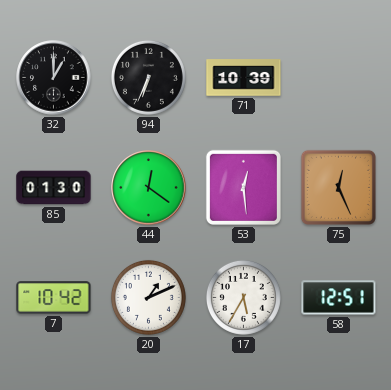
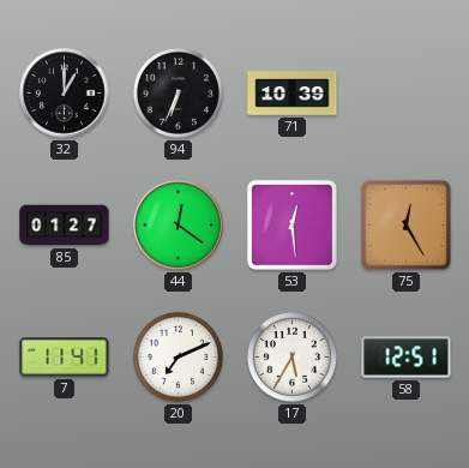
85: 01:30 -> 01:27 (65, 226)
75: 12:26 -> 12:25 (405, 224)
7: 10:42 -> 11:41 (65, 358)
20: 1:11 -> 7:11 (178, 356)
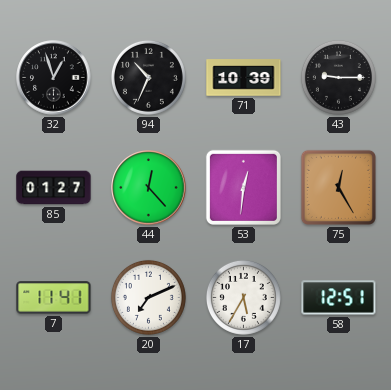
32: 1:00 -> 12:57 (54, 78)
94: 6:34 -> 10:34 (148, 77)
43: none -> 9:15 (338, 77)
44: 12:21 -> 12:23 (149, 188)
53: 12:29 -> 12:31 (243, 187)
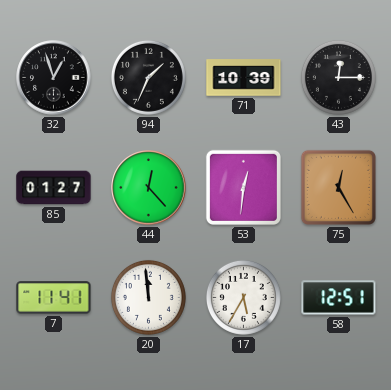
94: 10:34 -> 1:34 (148, 77)
43: 9:15 -> 12:15 (338, 77)
20: 7:11 -> 11:59 (148, 297)
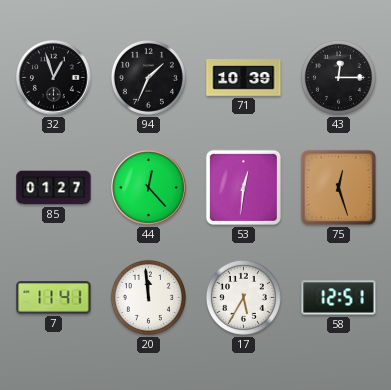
75: 12:25 -> 12:27 (338, 187)
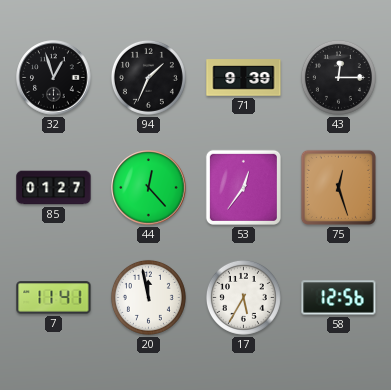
71: 10:39 -> 9:39 (244, 78)
53: 12:31 -> 12:36 (243, 187)
20: 11:59 -> 11:58 (148, 297)
58: 12:51 -> 12:56 (339, 298)
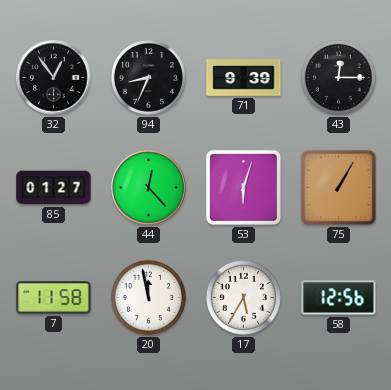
32: 12:57 -> 12:54 (54, 78)
94: 1:34 -> 8:34 (148, 77)
53: 12:36 -> 6:03 (243, 187)
75: 12:27 -> 1:05 (338, 187)
7: 11:41 -> 11:58 (54, 298)
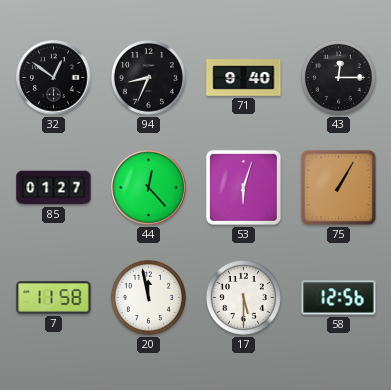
32: 12:54 -> 12:51 (54, 78)
71: 9:39 -> 9:40 (244, 78)
17: 5:35 -> 5:30 (243, 297)
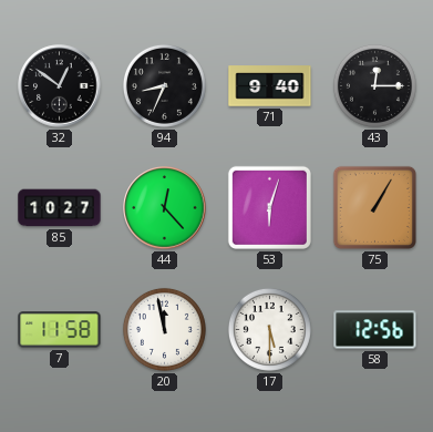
85: 01:27 -> 10:27 (60, 208)
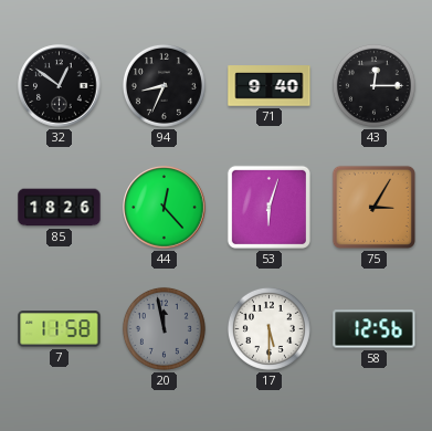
85: 10:27 -> 18:26 (60, 208)
75: 1:05 -> 3:05 (373, 207)
20 dial: white -> grey (164, 328)
